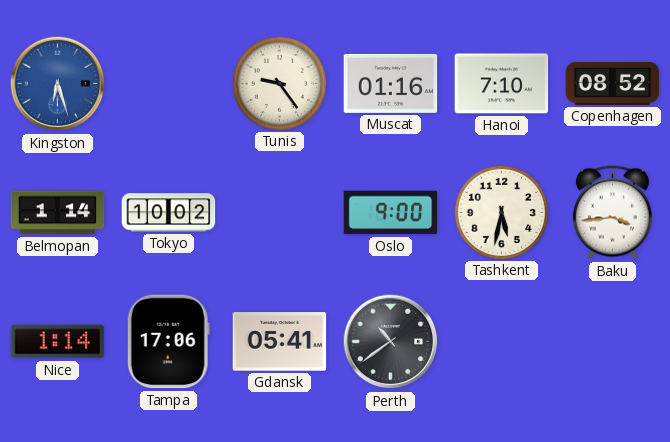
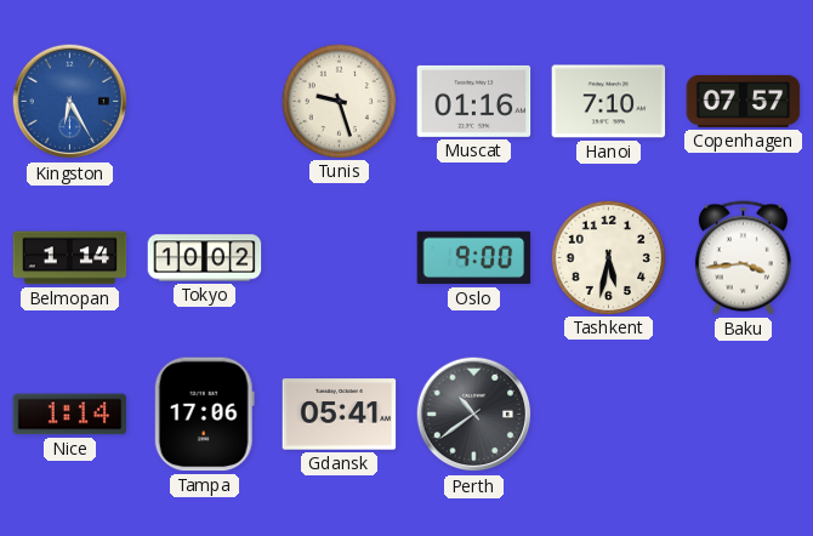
Kingston: 6:27 -> 6:25 (70, 102)
Tunis: 9:24 -> 9:27 (339, 101)
Copenhagen: 08:52 -> 07:57 (744, 101)
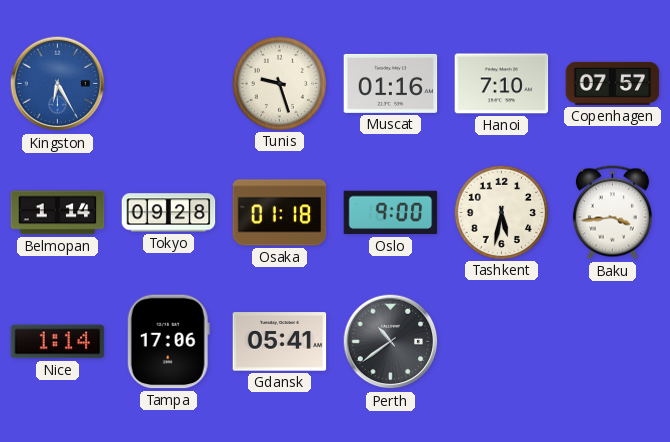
Tokyo: 10:02 -> 09:28 (169, 213)
Osaka: none -> 01:18 (280, 213)
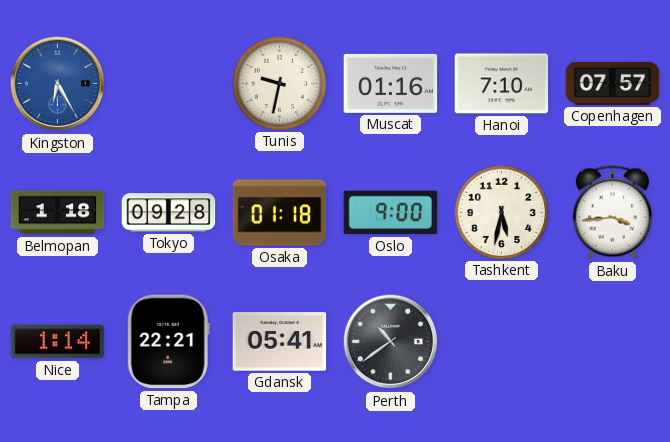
Tunis: 9:27 -> 9:32 (279, 83)
Belmopan: 1:14 -> 1:18 (58, 213)
Tampa: 17:06 -> 22:21 (168, 342)
